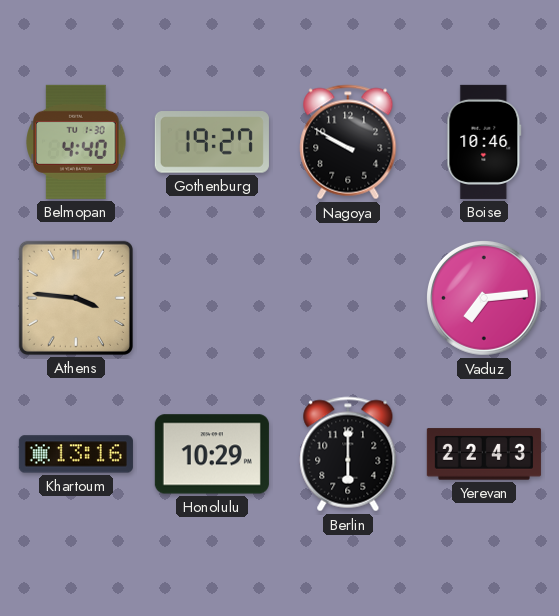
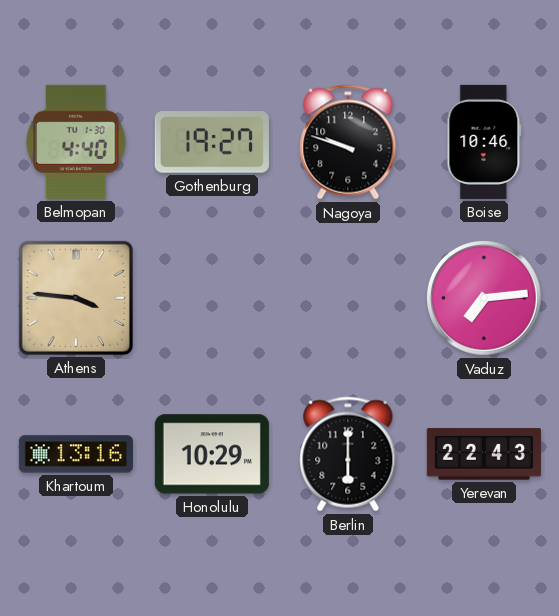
Nagoya: 9:50 -> 9:48 (348, 142)
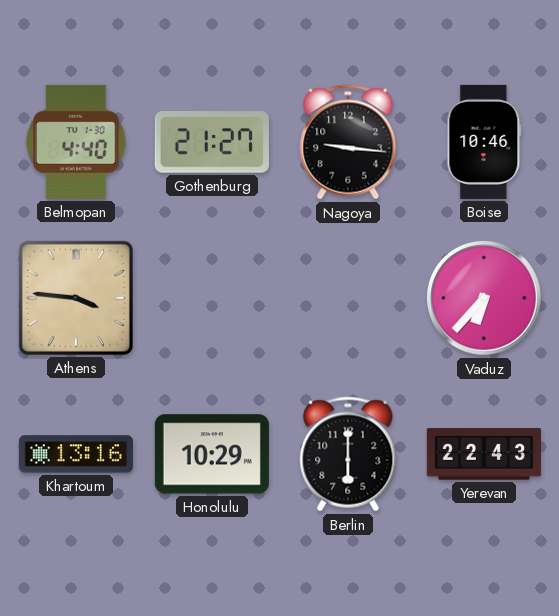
Gothenburg: 19:27 -> 21:27 (212, 142)
Nagoya: 9:48 -> 9:16 (348, 142)
Vaduz: 7:14 -> 6:37 (484, 298)
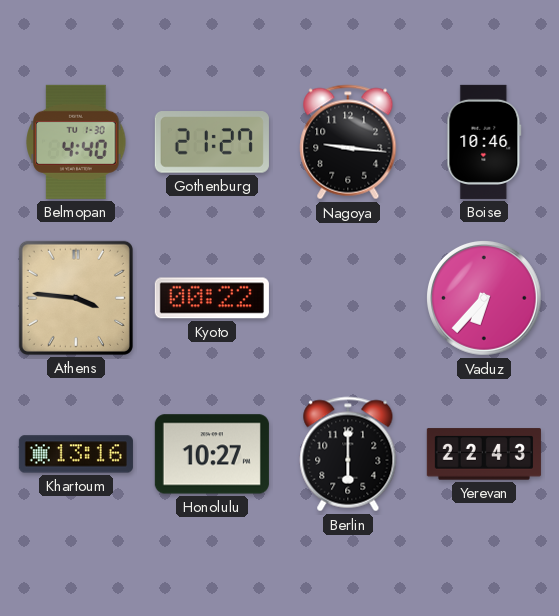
Kyoto: none -> 00:22 (212, 298)
Honolulu: 10:29 -> 10:27 (212, 454)
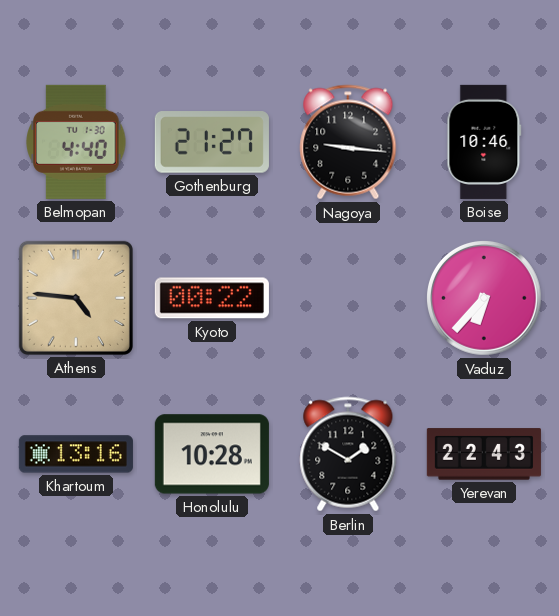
Athens: 3:46 -> 4:46 (76, 298)
Honolulu: 10:27 -> 10:28 (212, 454)
Berlin: 6:00 -> 1:50 (348, 454)
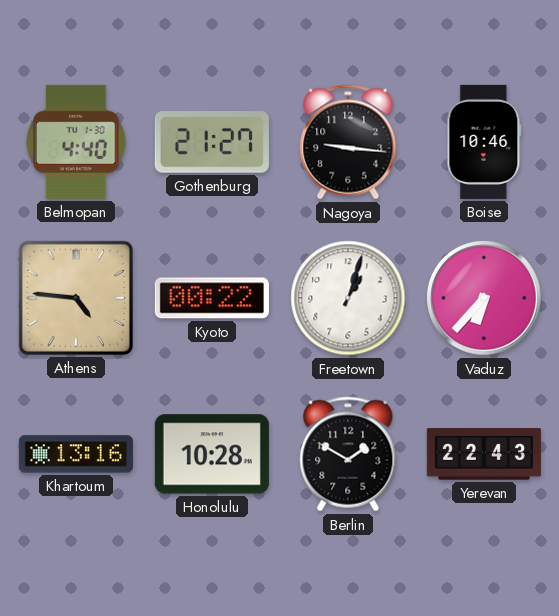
Freetown: none -> 1:03 (348, 298)
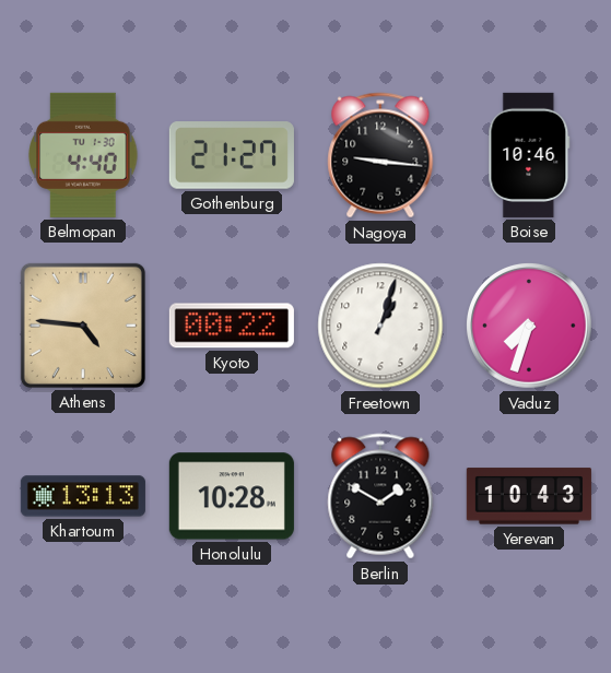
Vaduz: 6:37 -> 7:33 (529, 326)
Khartoum: 13:16 -> 13:13 (83, 496)
Yerevan: 22:43 -> 10:43 (529, 496)
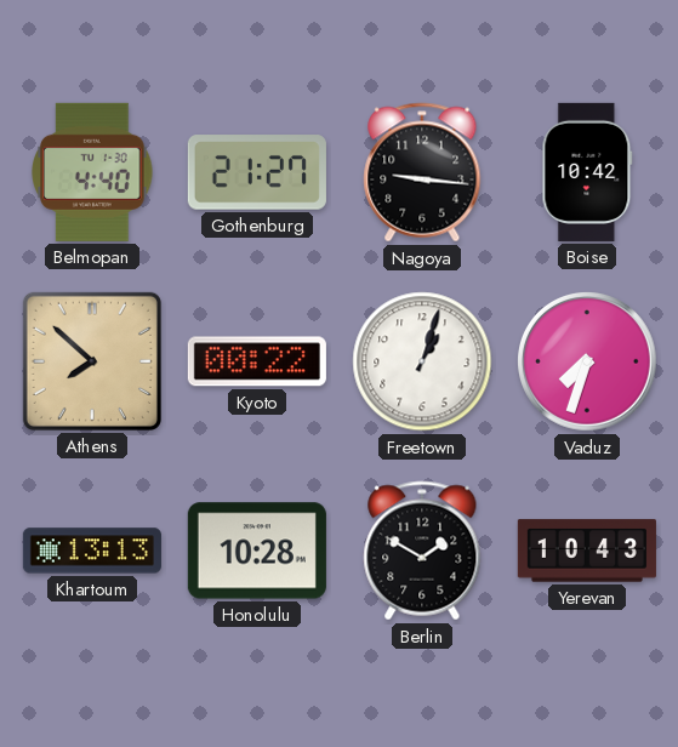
Boise: 10:46 -> 10:42 (587, 172)
Athens: 4:46 -> 7:52 (92, 361)
